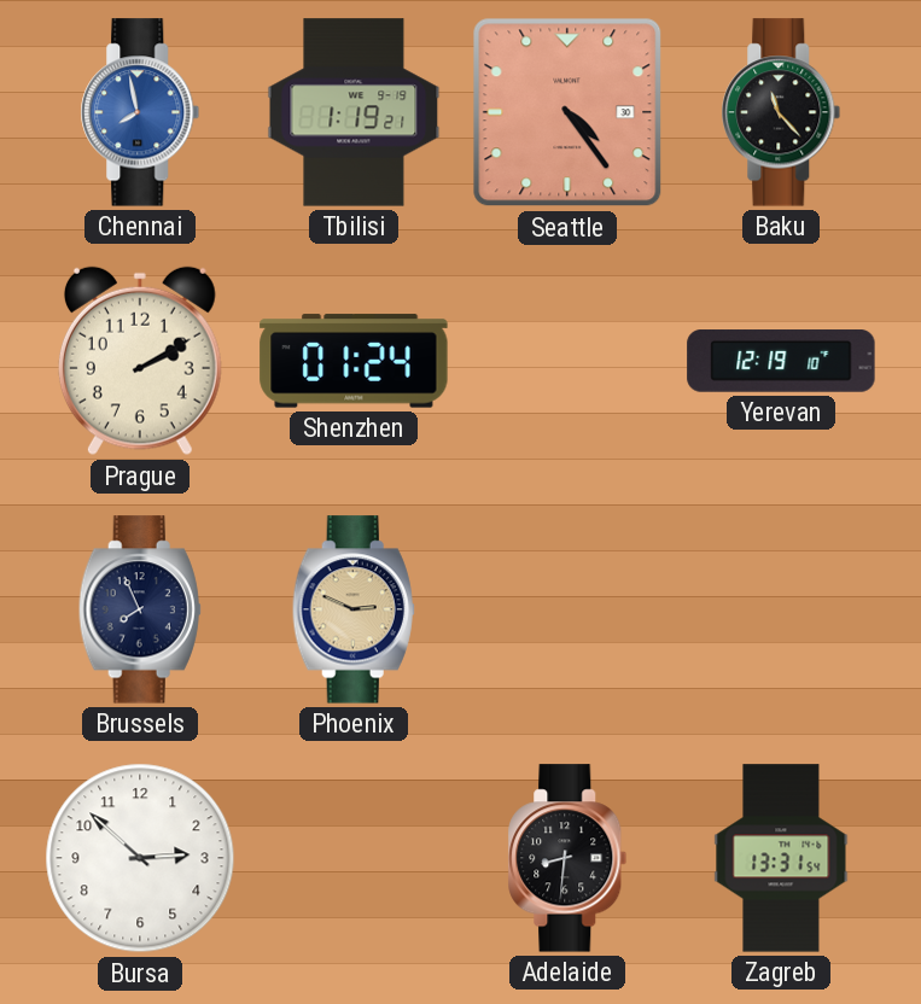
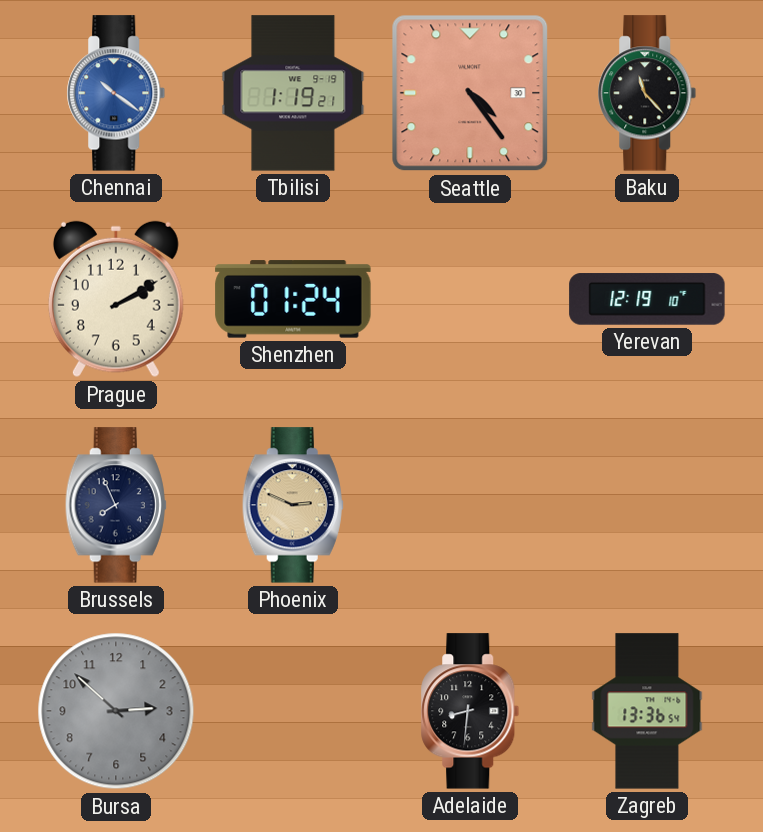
Chennai: 7:58 -> 10:21 (116, 93)
Bursa dial: white -> grey (116, 711)
Zagreb: 13:31 -> 13:36 (647, 711)
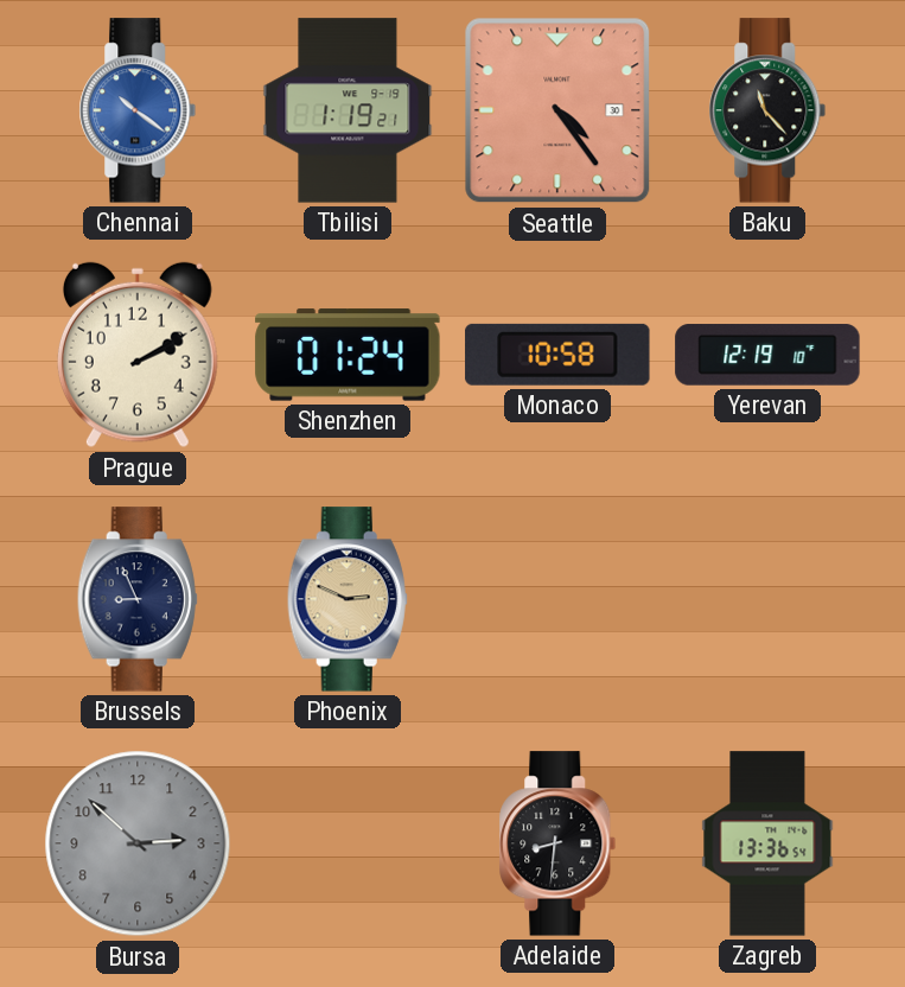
Monaco: none -> 10:58 (557, 355)
Brussels: 7:56 -> 8:56 (138, 599)
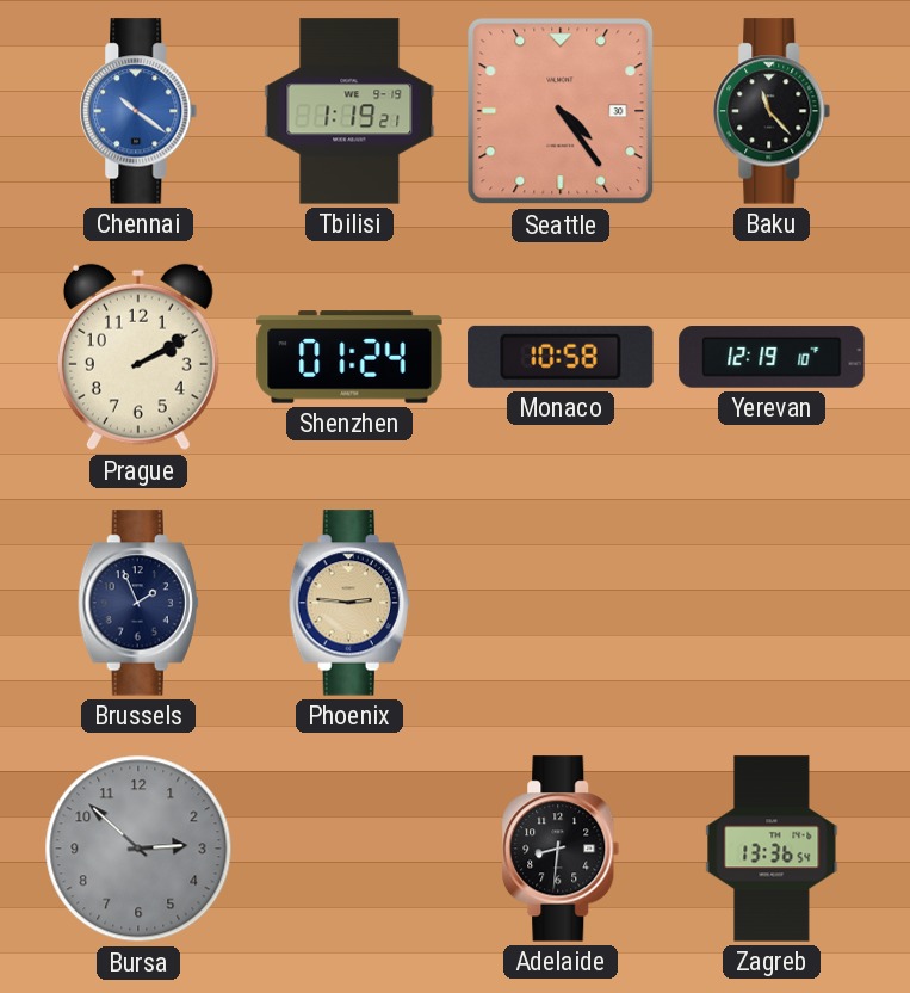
Brussels: 8:56 -> 1:56 (138, 603)
Phoenix: 2:49 -> 2:46 (349, 603)
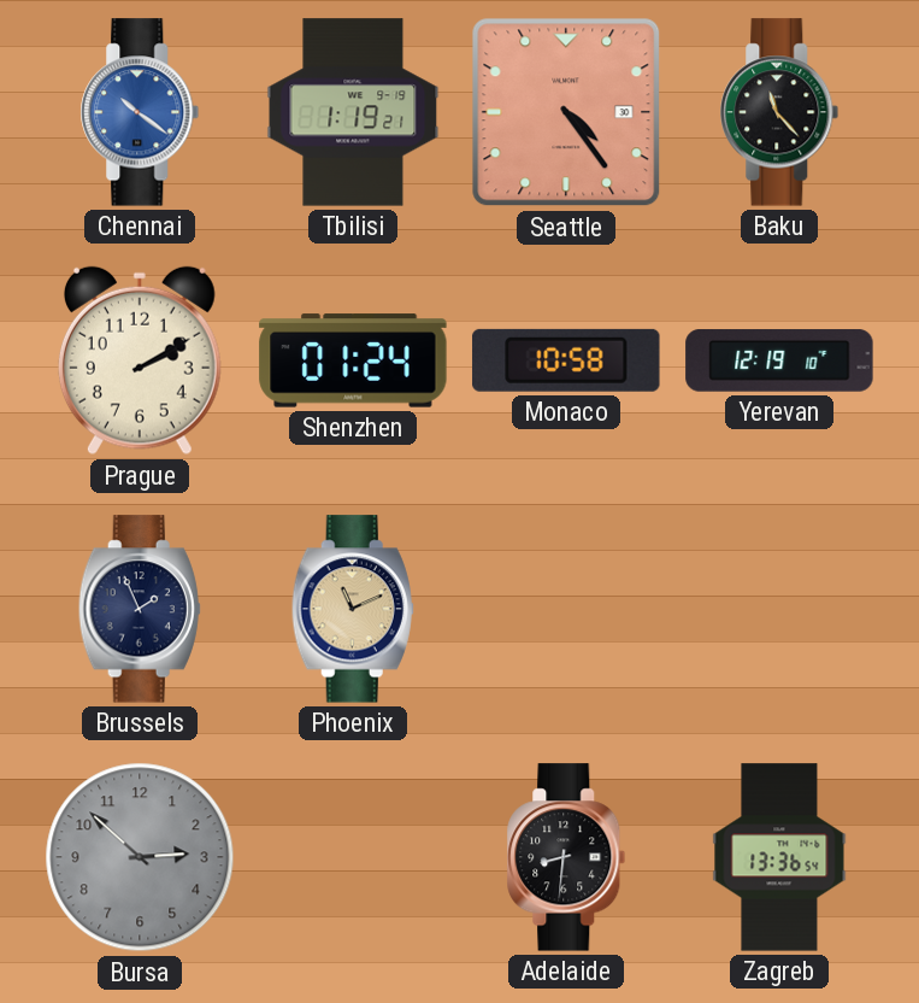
Phoenix: 2:46 -> 11:11 (353, 609)
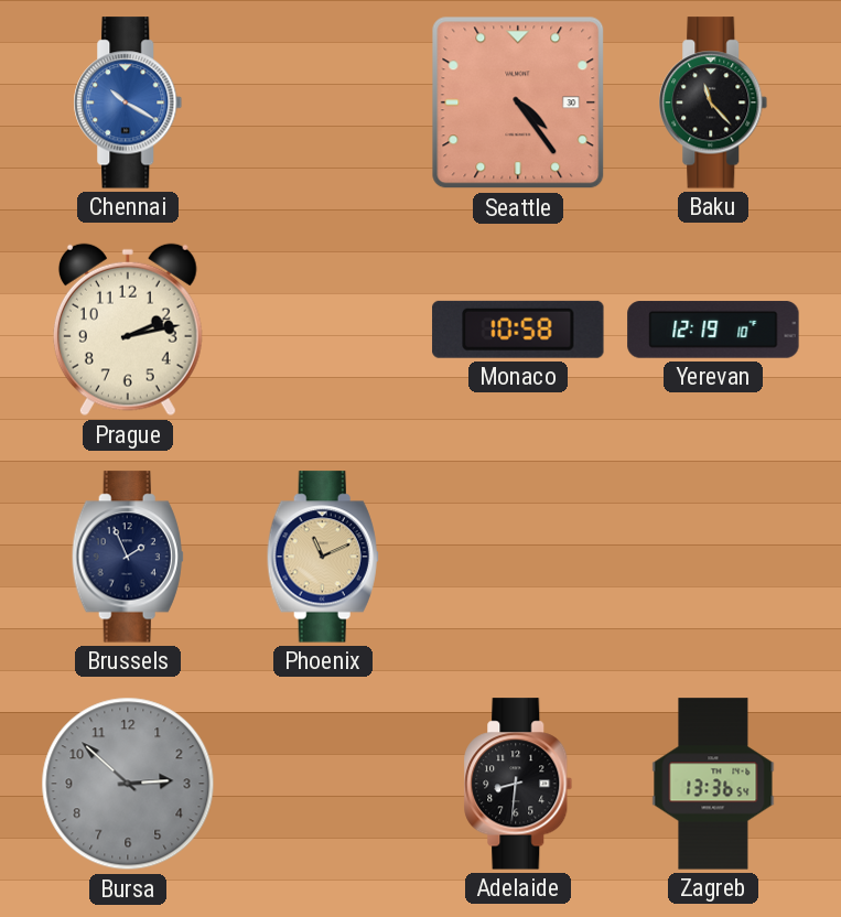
Chennai: 10:21 -> 10:20 (128, 103)
Tbilisi: 1:19 -> none (353, 112)
Prague: 2:10 -> 2:13 (128, 330)
Shenzhen: 01:24 -> none (353, 360)
